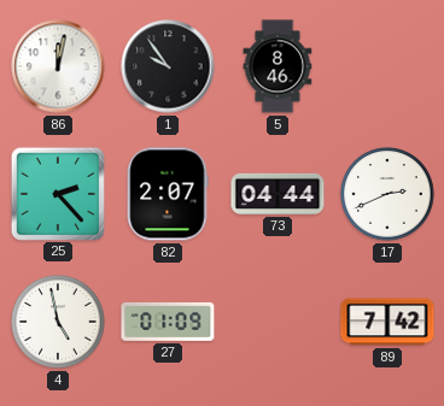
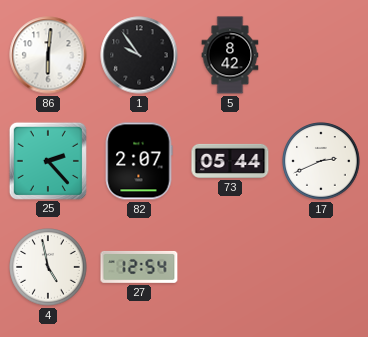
86: 12:02 -> 6:01 (48, 55)
5: 8:46 -> 8:42 (230, 55)
73: 04:44 -> 05:44 (230, 161)
27: 01:09 -> 12:54 (139, 267)
89: 7:42 -> none (387, 322)
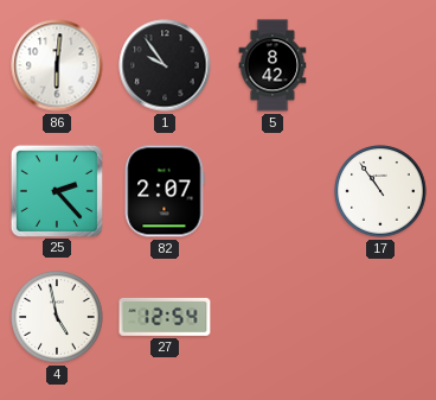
73: 05:44 -> none (230, 161)
17: 2:41 -> 10:54 (380, 191)
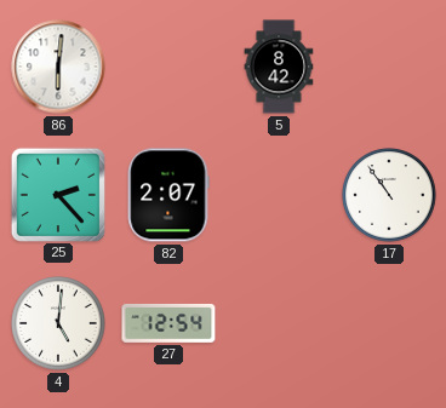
1: 9:54 -> none (165, 65)
4: 4:58 -> 5:01 (58, 323)
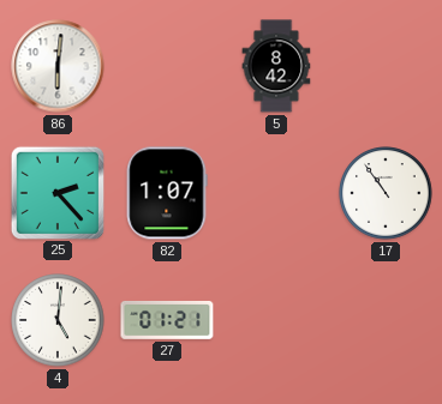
82: 2:07 -> 1:07 (167, 193)
27: 12:54 -> 01:21 (167, 320)
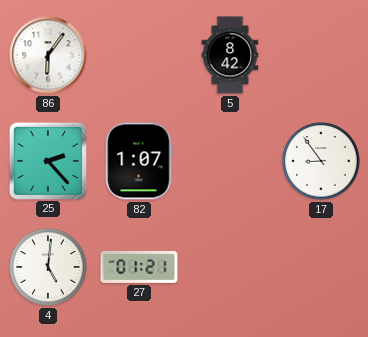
86: 6:01 -> 6:06 (48, 55)
17: 10:54 -> 8:54 (321, 161)
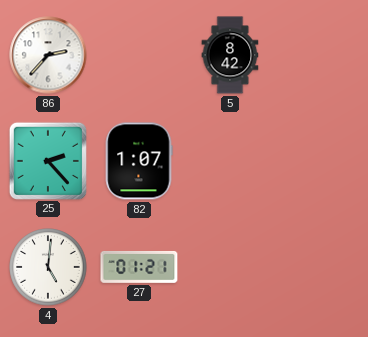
86: 6:06 -> 2:37 (48, 55)
17: 8:54 -> none (321, 161)
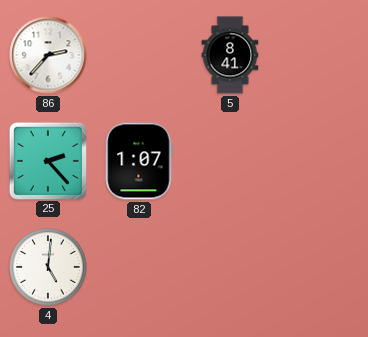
5: 8:42 -> 8:41 (230, 55)
27: 01:21 -> none (139, 267)
